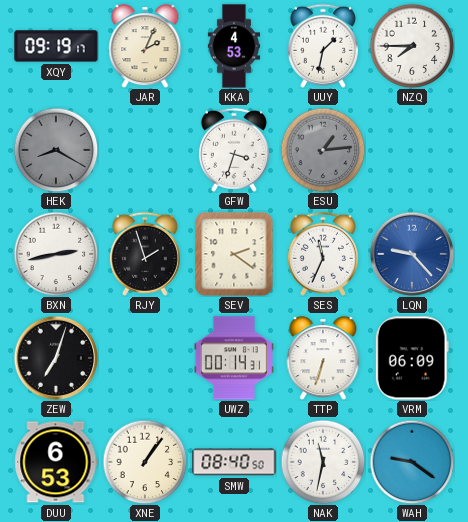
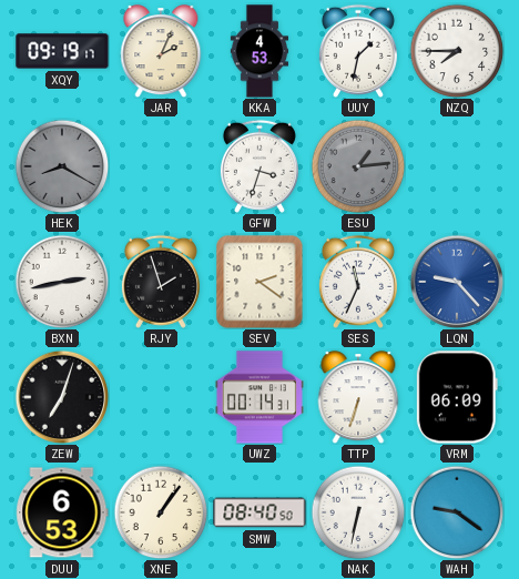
NAK: 11:32 -> 6:32 (358, 512)
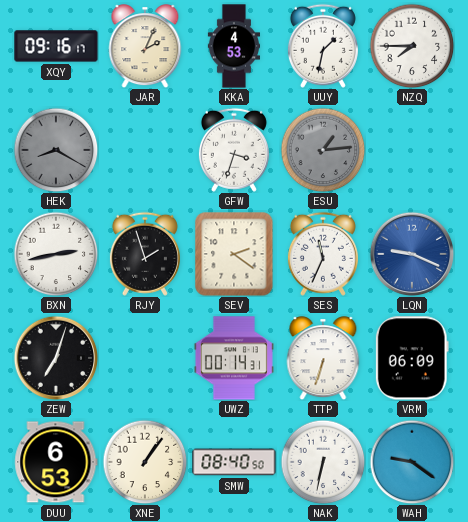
XQY: 09:19 -> 09:16 (56, 46)
LQN: 9:23 -> 9:19 (412, 254)
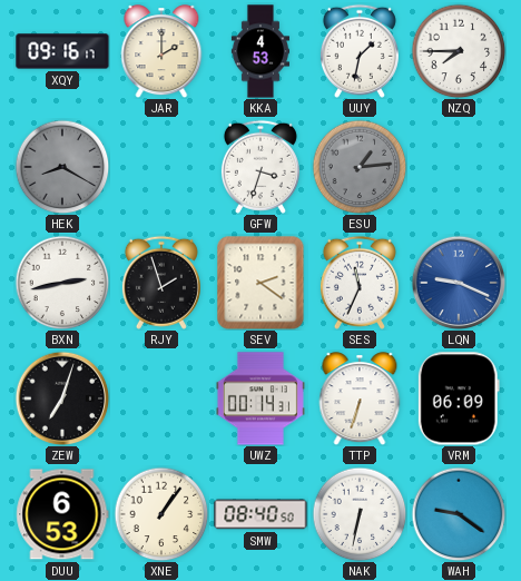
JAR: 2:04 -> 2:00 (161, 51)
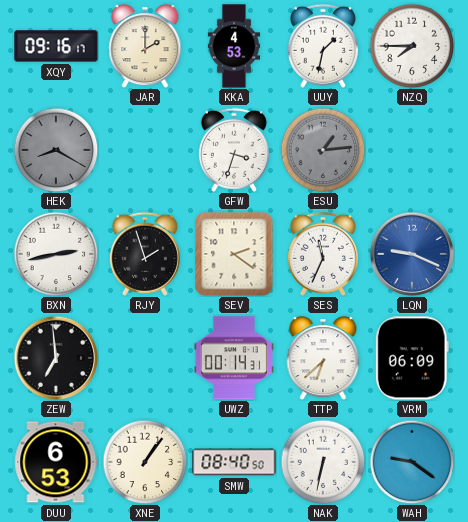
ZEW: 7:03 -> 6:59 (56, 358)
TTP: 6:33 -> 6:38 (323, 358)
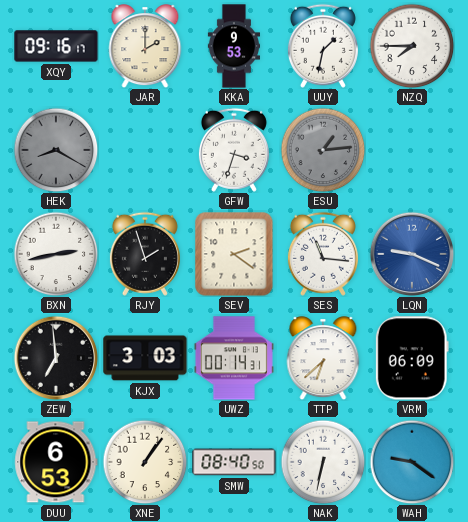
KKA: 4:53 -> 9:53 (233, 46)
SES: 11:34 -> 11:16 (323, 254)
KJX: none -> 3:03 (145, 358)
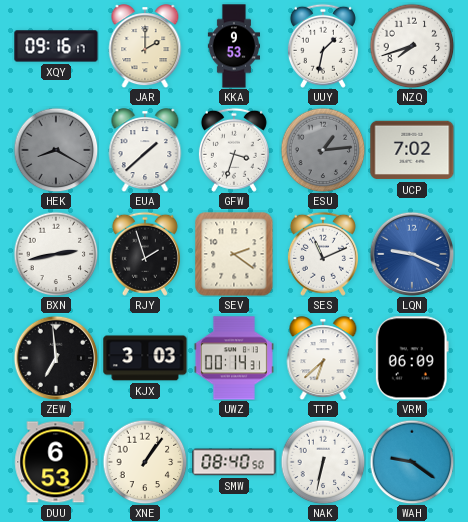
NZQ: 7:45 -> 7:42 (412, 46)
EUA: none -> 1:38 (145, 150)
UCP: none -> 7:02 (412, 150)
SES: 11:16 -> 11:11 (323, 254)
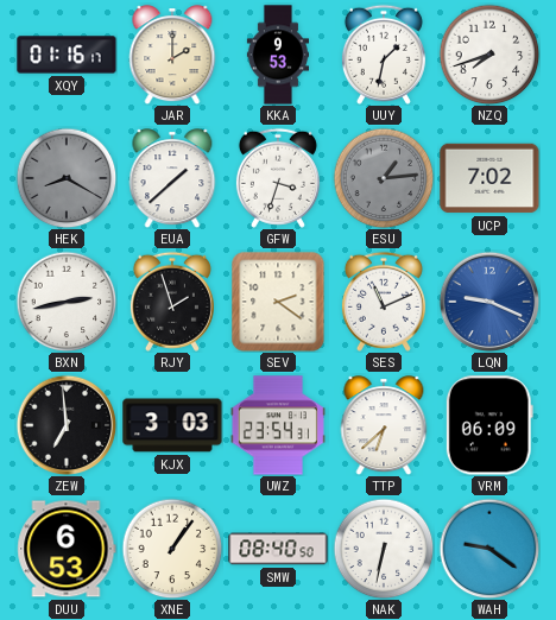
XQY: 09:16 -> 01:16 (67, 55)
UWZ: 00:14 -> 23:54 (278, 425)
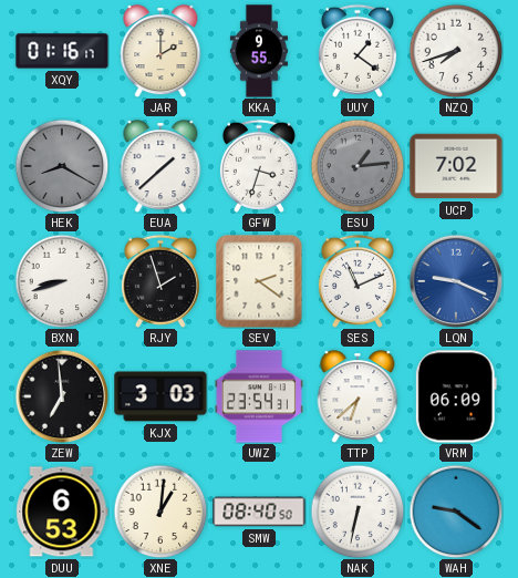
KKA: 9:53 -> 9:55 (258, 51)
UUY: 1:32 -> 1:21 (358, 51)
BXN: 2:43 -> 8:42 (62, 281)
XNE: 1:06 -> 1:01 (160, 512)
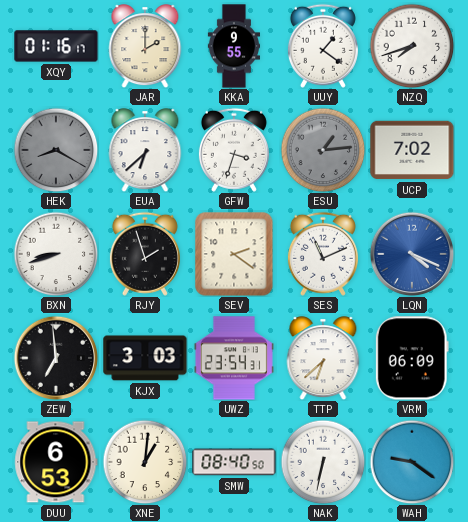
EUA: 1:38 -> 6:38 (145, 150)
LQN: 9:19 -> 4:19 (412, 254)
